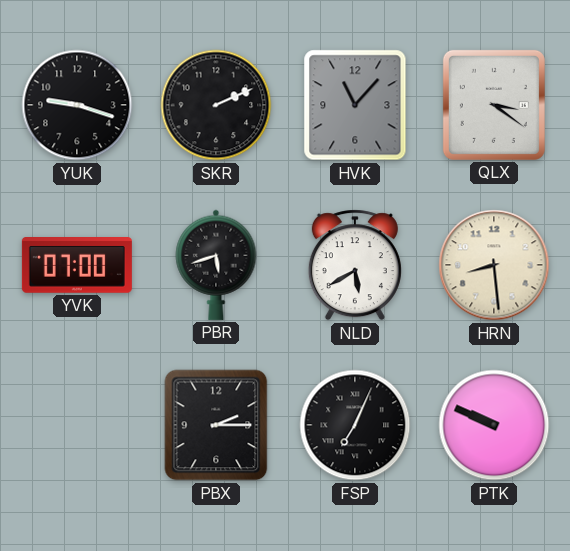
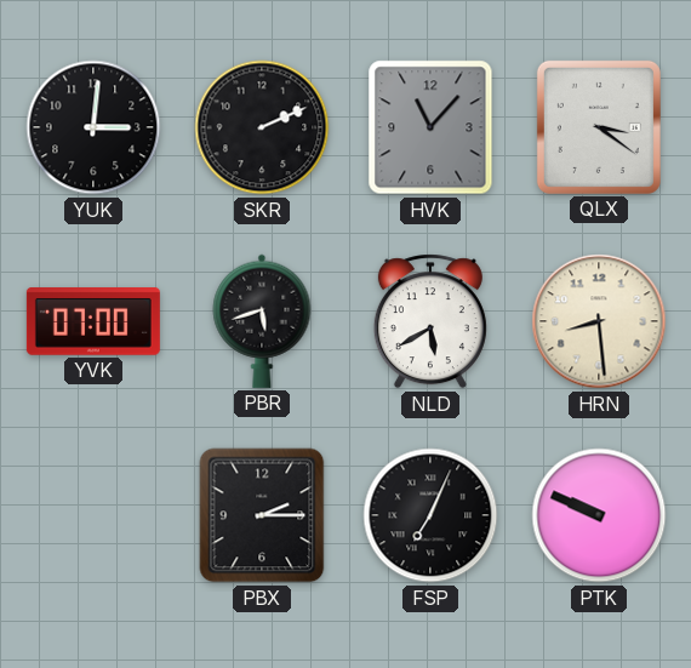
YUK: 9:18 -> 3:01 (93, 127)
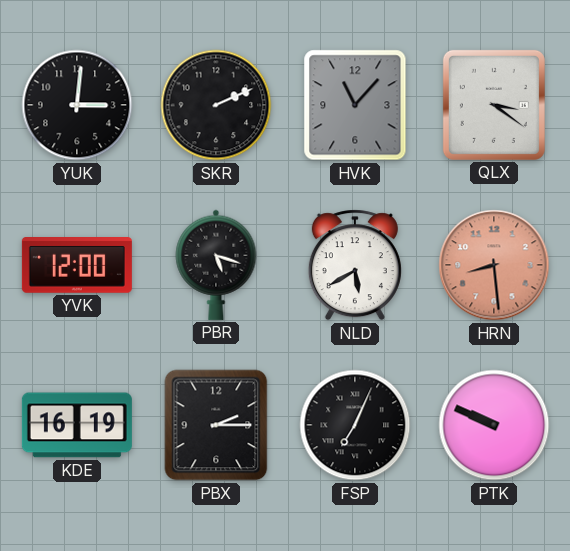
YVK: 07:00 -> 12:00 (77, 266)
PBR: 5:42 -> 5:18 (216, 265)
HRN dial: cream -> salmon (494, 265)
KDE: none -> 16:19 (77, 425)
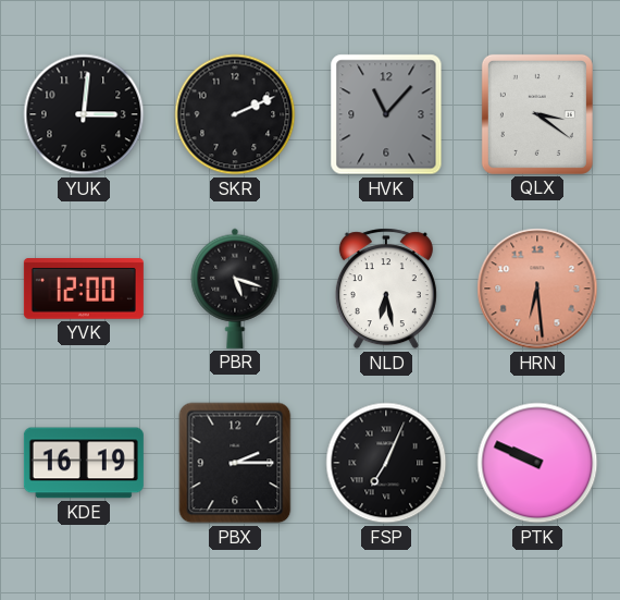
NLD: 5:40 -> 6:28 (386, 289)
HRN: 8:29 -> 6:29 (537, 289)
